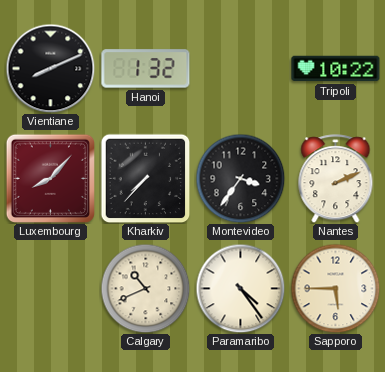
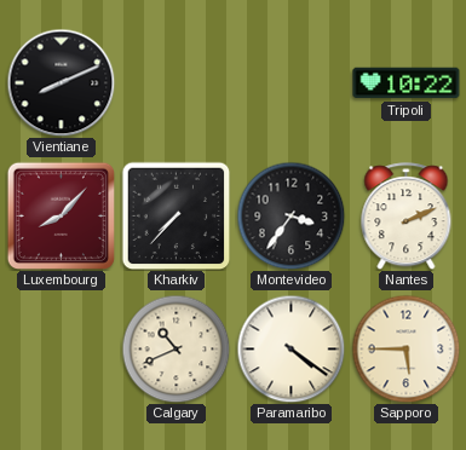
Hanoi: 1:32 -> none (146, 69)
Paramaribo: 4:24 -> 4:21 (290, 348)
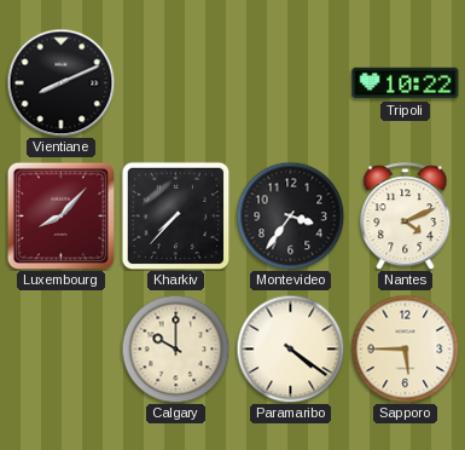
Nantes: 2:11 -> 4:11 (406, 217)
Calgary: 10:41 -> 10:00 (175, 348)
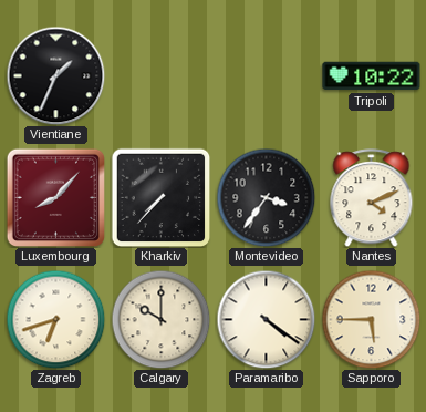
Vientiane: 8:11 -> 1:34 (55, 75)
Zagreb: none -> 6:42 (55, 319)
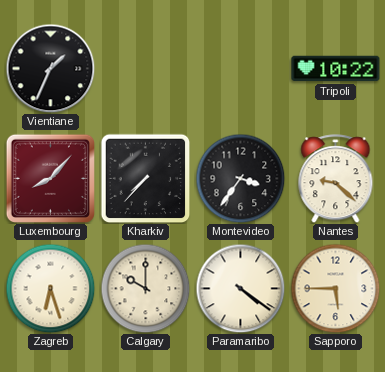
Nantes: 4:11 -> 9:22 (336, 179)
Zagreb: 6:42 -> 6:27 (50, 288)
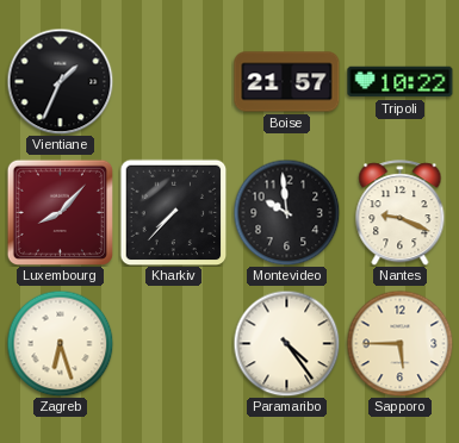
Boise: none -> 21:57 (287, 82)
Montevideo: 3:36 -> 9:59 (286, 212)
Nantes: 9:22 -> 9:19 (401, 213)
Calgary: 10:00 -> none (145, 288)
Paramaribo: 4:21 -> 4:24 (286, 343)
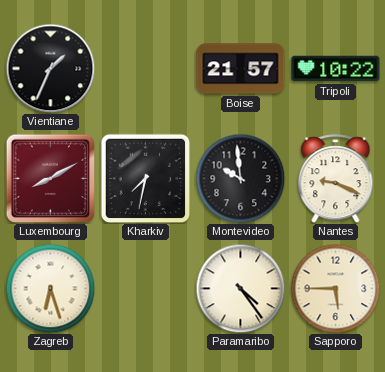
Luxembourg: 8:07 -> 8:10 (50, 178)
Kharkiv: 7:37 -> 7:32 (145, 178)
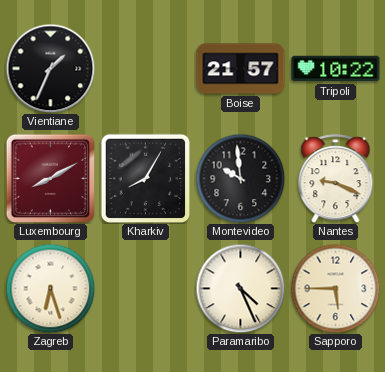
Kharkiv: 7:32 -> 8:05 (145, 178)
Paramaribo: 4:24 -> 4:26 (240, 288)
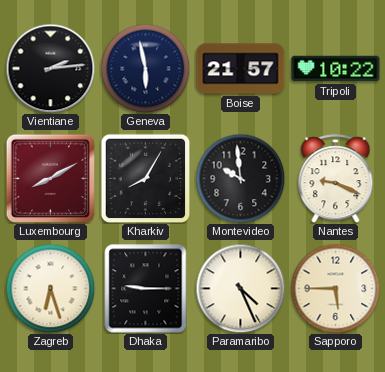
Vientiane: 1:34 -> 2:14 (50, 68)
Geneva: none -> 5:58 (145, 68)
Dhaka: none -> 9:15 (146, 289)
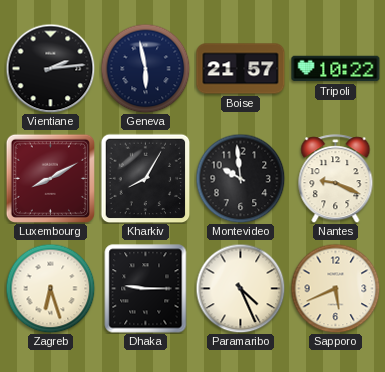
Sapporo: 5:45 -> 5:41 (335, 288)
